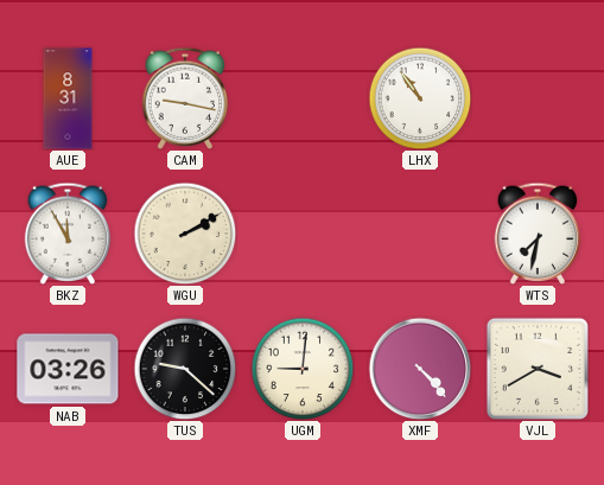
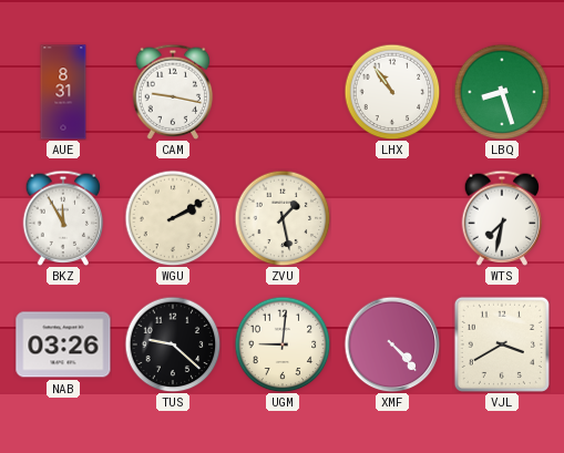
LBQ: none -> 8:27 (502, 92)
ZVU: none -> 1:28 (283, 218)
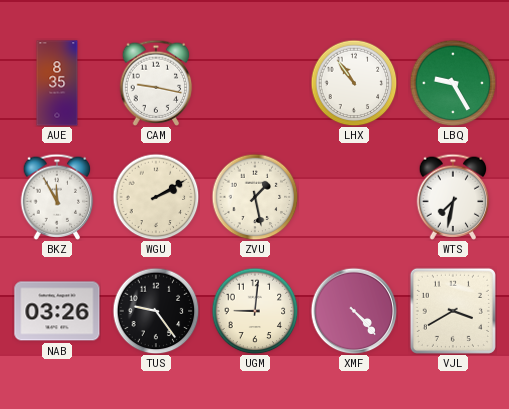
AUE: 8:31 -> 8:35 (57, 83)
LBQ: 8:27 -> 9:25 (453, 83)
TUS: 9:22 -> 9:24 (156, 311)
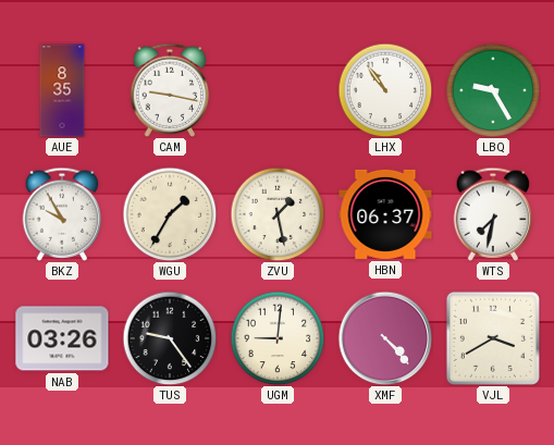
BKZ: 11:55 -> 9:55 (62, 214)
WGU: 2:10 -> 1:35 (170, 214)
HBN: none -> 06:37 (385, 214)
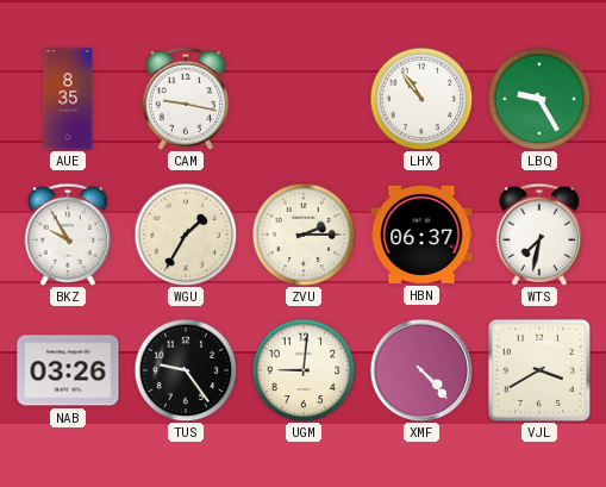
ZVU: 1:28 -> 2:15 (304, 235)
